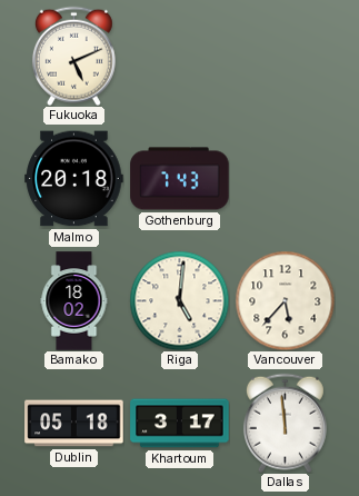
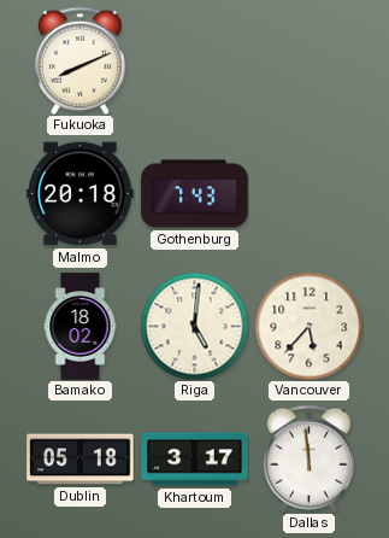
Fukuoka: 5:11 -> 8:11 (79, 60)
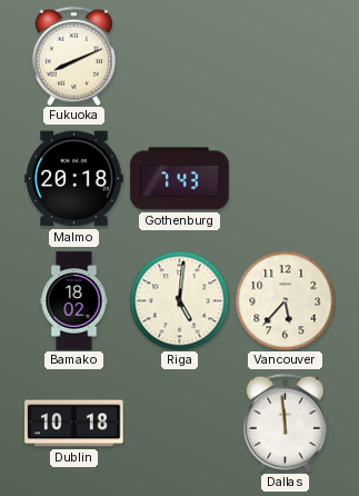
Dublin: 05:18 -> 10:18 (74, 424)
Khartoum: 3:17 -> none (195, 460)
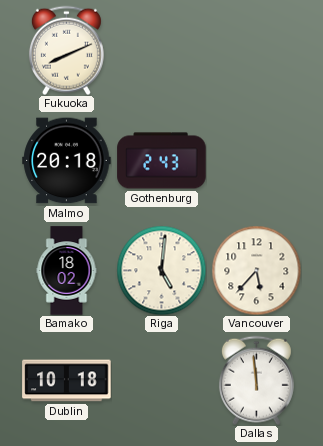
Gothenburg: 7:43 -> 2:43 (162, 161)
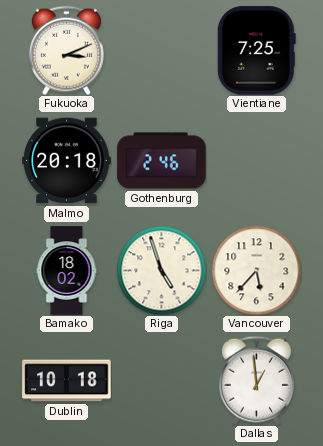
Fukuoka: 8:11 -> 3:11 (66, 50)
Vientiane: none -> 7:25 (256, 51)
Gothenburg: 2:43 -> 2:46 (162, 161)
Riga: 5:01 -> 4:57 (161, 270)
Dallas: 11:59 -> 12:59 (256, 380)
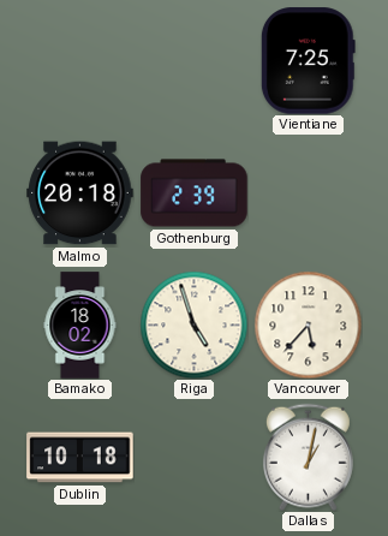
Fukuoka: 3:11 -> none (66, 50)
Gothenburg: 2:46 -> 2:39 (195, 193)
Dallas: 12:59 -> 1:02 (308, 457)
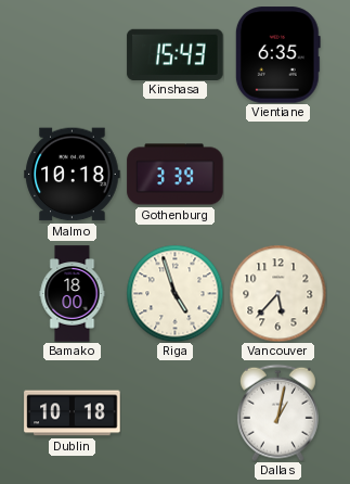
Kinshasa: none -> 15:43 (176, 54)
Vientiane: 7:25 -> 6:35 (277, 55)
Malmo: 20:18 -> 10:18 (73, 175)
Gothenburg: 2:39 -> 3:39 (176, 175)
Bamako: 18:02 -> 18:00 (73, 294)
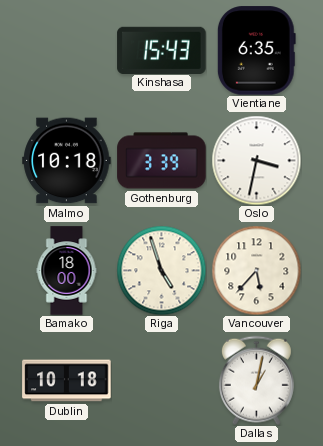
Oslo: none -> 3:32 (256, 160)
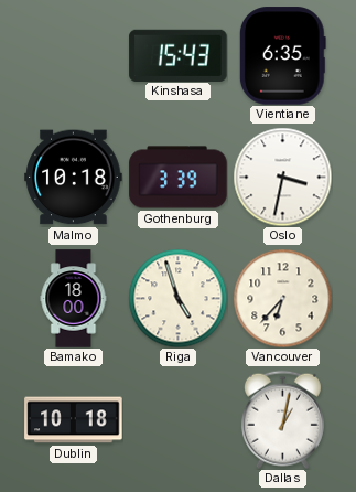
Vancouver: 5:37 -> 6:37 (282, 298)
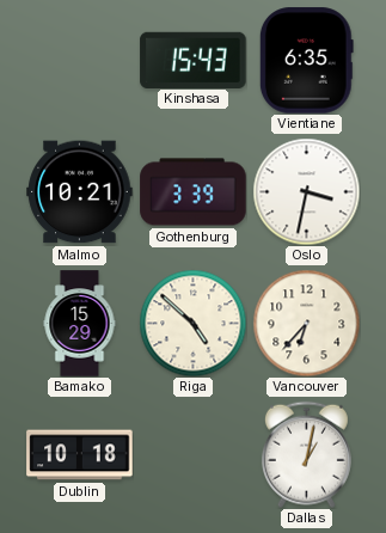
Malmo: 10:18 -> 10:21 (80, 192)
Bamako: 18:00 -> 15:29 (80, 324)
Riga: 4:57 -> 4:52 (192, 323)
